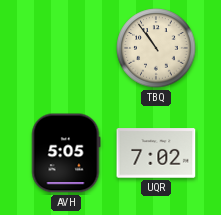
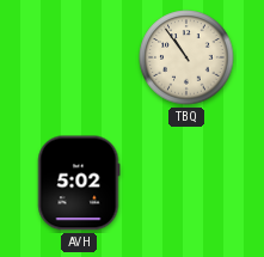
AVH: 5:05 -> 5:02 (79, 183)
UQR: 7:02 -> none (156, 153)
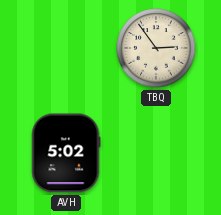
TBQ: 10:54 -> 2:54 (156, 48)
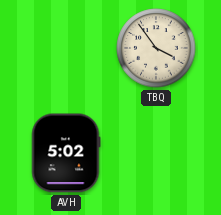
TBQ: 2:54 -> 3:54 (156, 48)
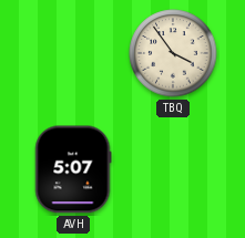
AVH: 5:02 -> 5:07 (73, 169)
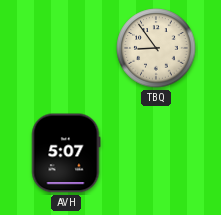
TBQ: 3:54 -> 8:54 (156, 48)
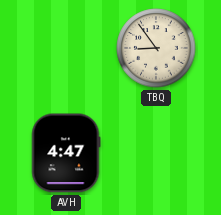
AVH: 5:07 -> 4:47 (66, 153)
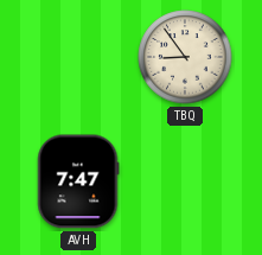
AVH: 4:47 -> 7:47 (78, 181)
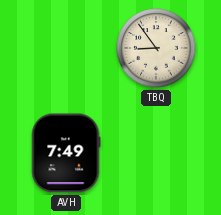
AVH: 7:47 -> 7:49 (66, 153)
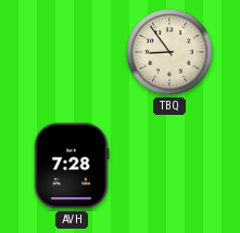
AVH: 7:49 -> 7:28 (72, 166)
